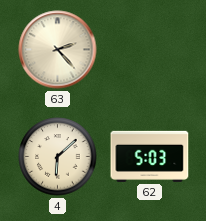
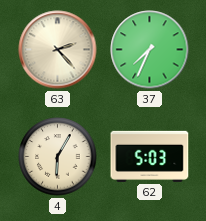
37: none -> 7:34 (150, 50)
4: 6:08 -> 6:05 (58, 157)
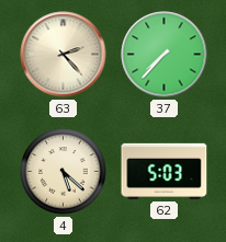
37: 7:34 -> 7:37 (165, 55)
4: 6:05 -> 5:22 (64, 172)
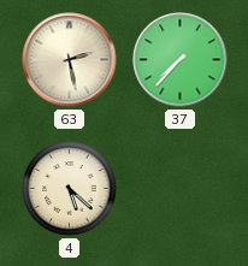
63: 2:23 -> 2:28 (70, 60)
62: 5:03 -> none (165, 171)
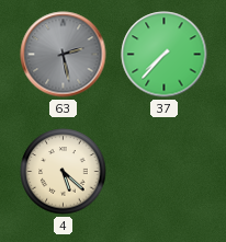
63 dial: cream -> grey (64, 55)
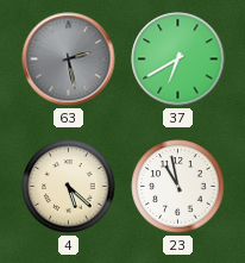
37: 7:37 -> 6:40 (178, 60)
23: none -> 10:58 (178, 187)
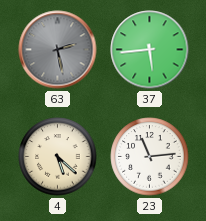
37: 6:40 -> 5:44 (150, 50)
23: 10:58 -> 11:14 (150, 157)
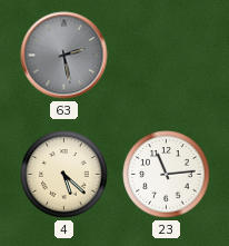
37: 5:44 -> none (150, 50)
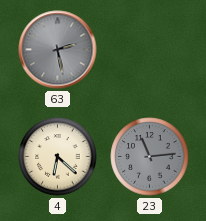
4: 5:22 -> 6:22 (58, 157)
23 dial: white -> grey (150, 157)
